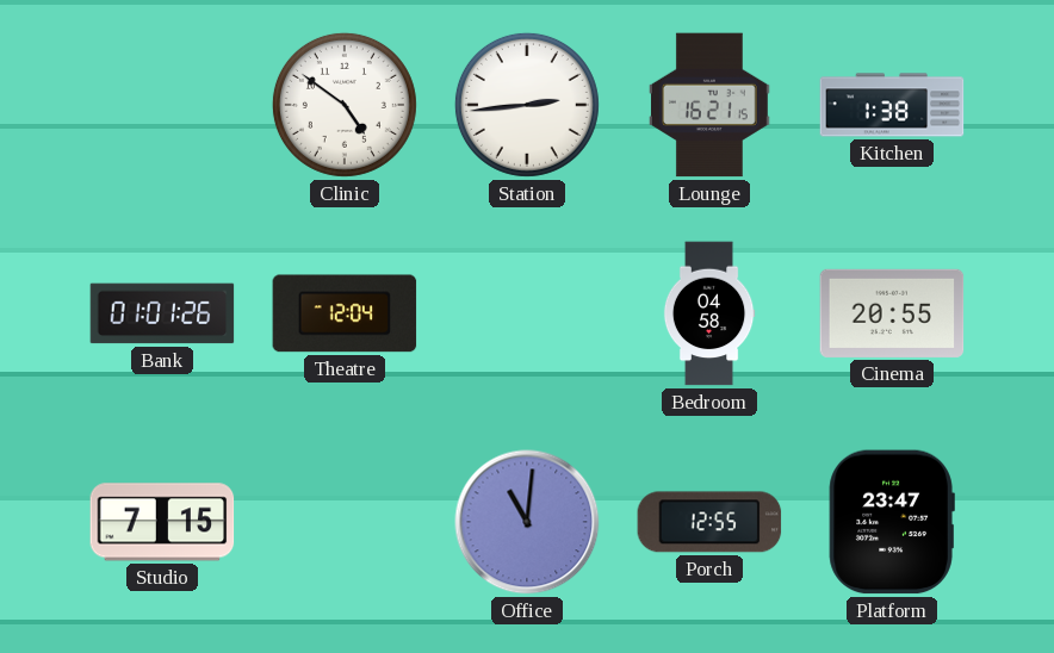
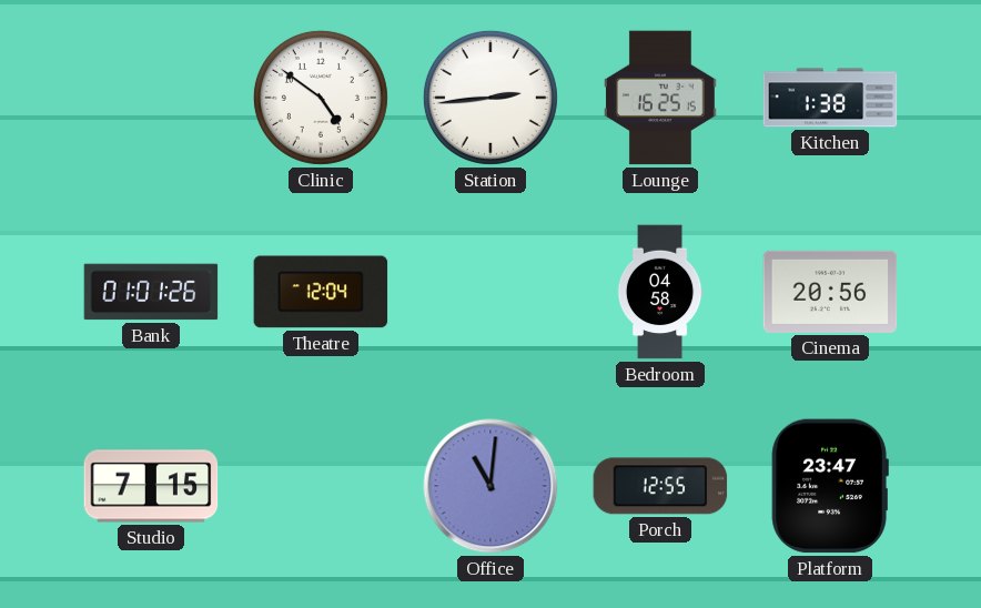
Lounge: 16:21 -> 16:25 (661, 98)
Cinema: 20:55 -> 20:56 (830, 292)
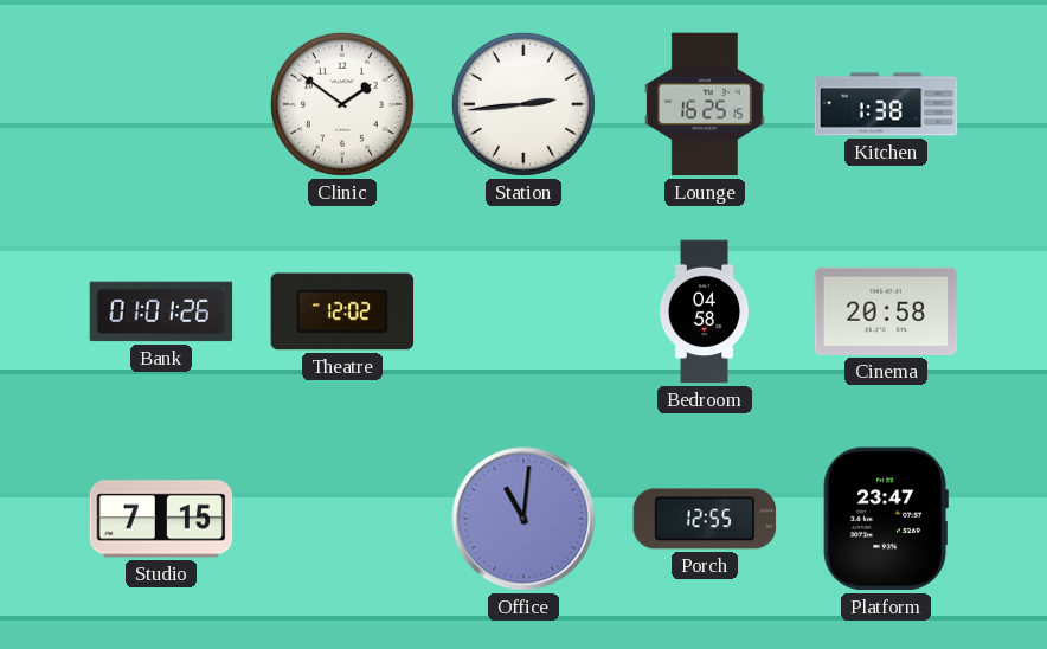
Clinic: 4:51 -> 1:51 (342, 104)
Theatre: 12:04 -> 12:02 (342, 311)
Cinema: 20:56 -> 20:58 (886, 311)
